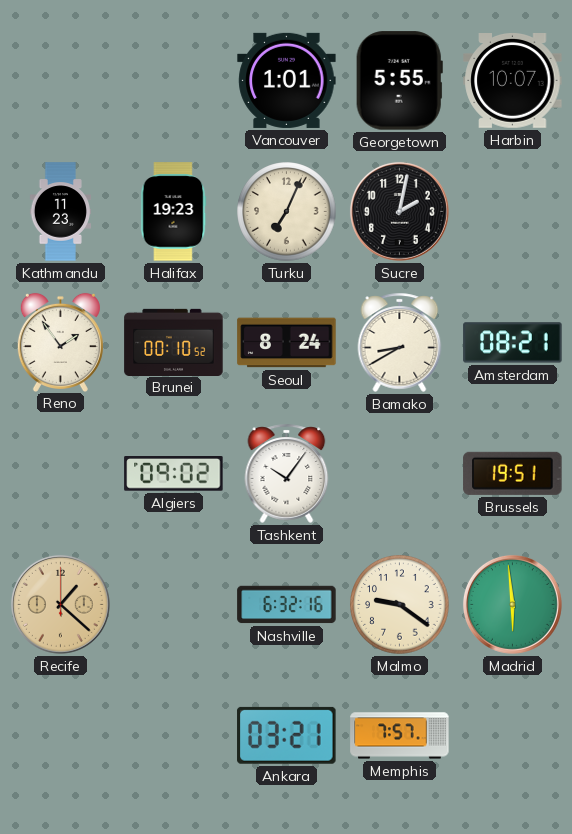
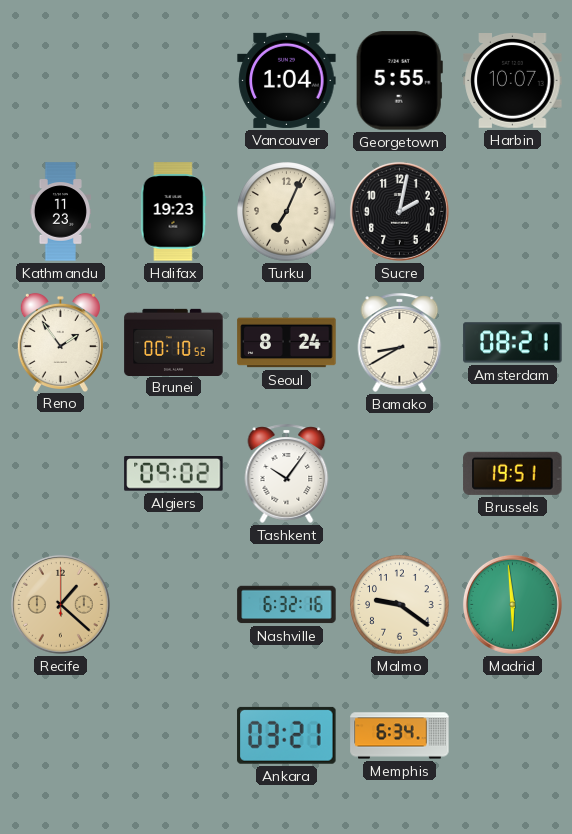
Vancouver: 1:01 -> 1:04 (287, 80)
Memphis: 7:57 -> 6:34 (400, 736)
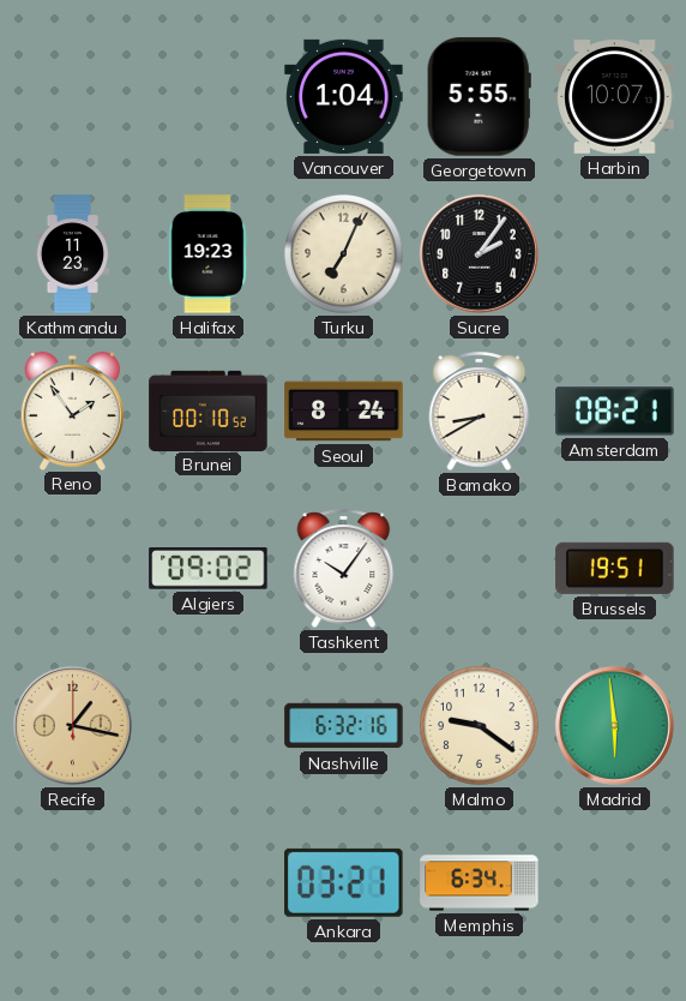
Sucre: 2:02 -> 2:06 (479, 253)
Recife: 1:22 -> 1:17 (72, 725)
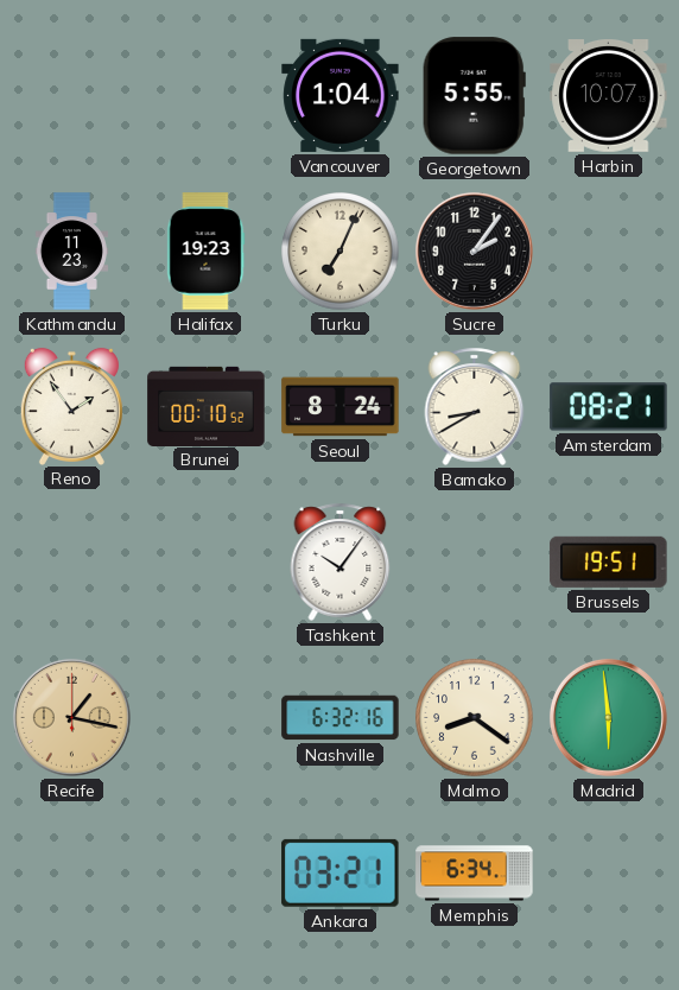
Algiers: 09:02 -> none (209, 569)
Malmo: 9:21 -> 8:21 (475, 718)
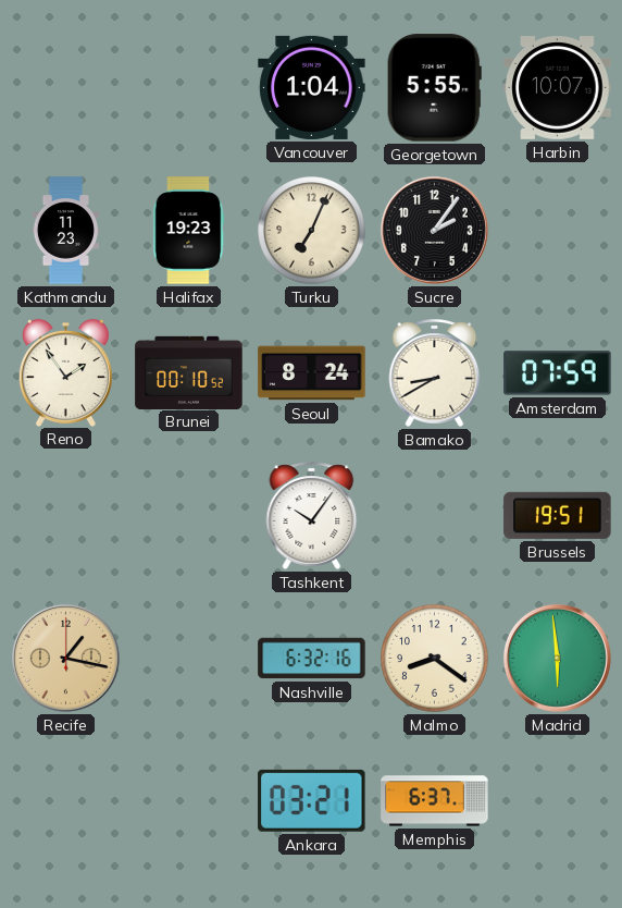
Amsterdam: 08:21 -> 07:59 (558, 373)
Memphis: 6:34 -> 6:37 (435, 801)
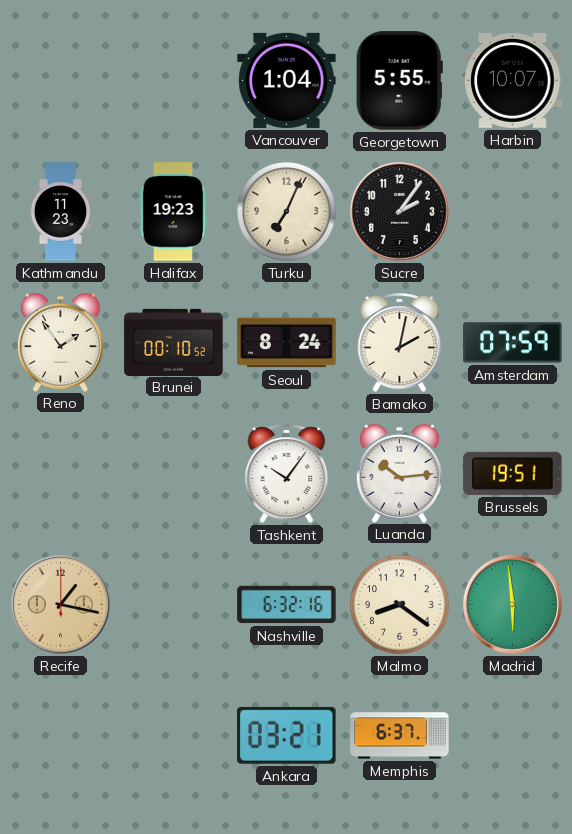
Bamako: 8:40 -> 2:02 (400, 342)
Luanda: none -> 10:14 (399, 473)
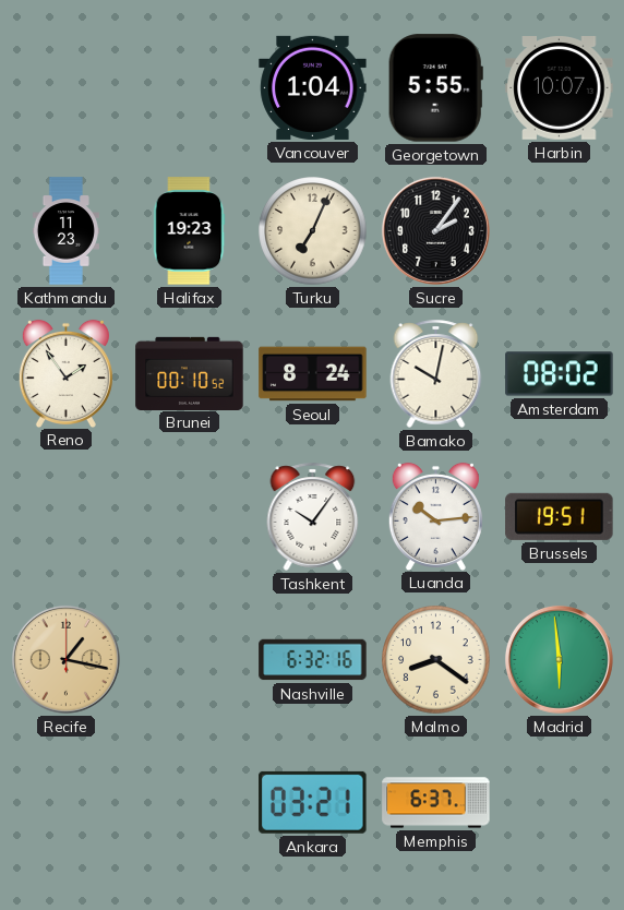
Bamako: 2:02 -> 10:02 (436, 373)
Amsterdam: 07:59 -> 08:02 (560, 374)
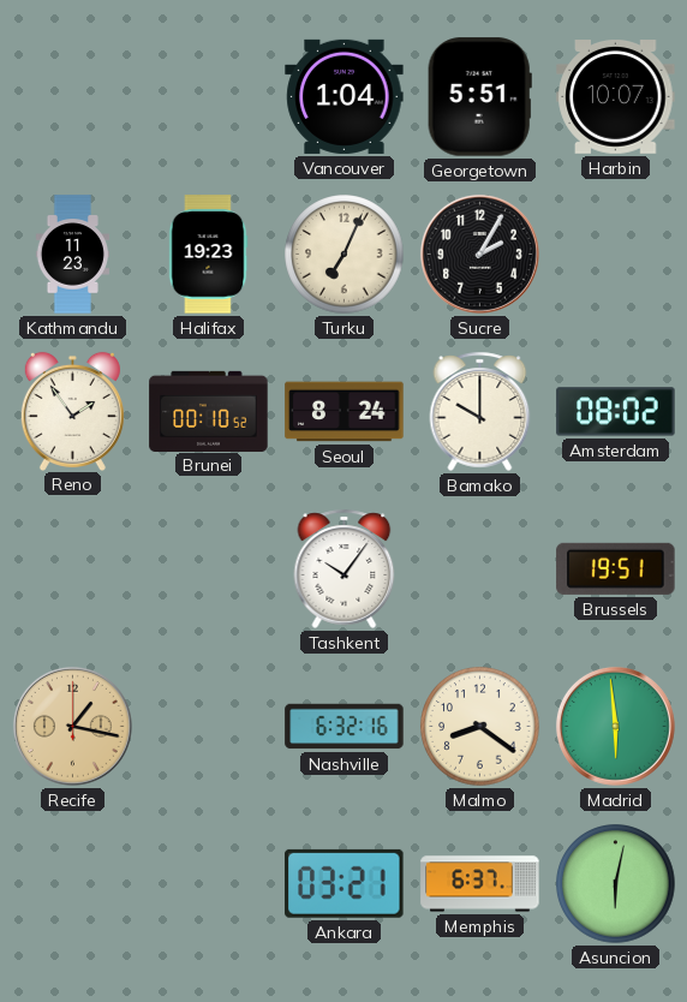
Georgetown: 5:55 -> 5:51 (479, 97)
Sucre: 2:06 -> 2:05 (479, 254)
Bamako: 10:02 -> 10:00 (480, 411)
Luanda: 10:14 -> none (435, 516)
Asuncion: none -> 6:02 (616, 884)
